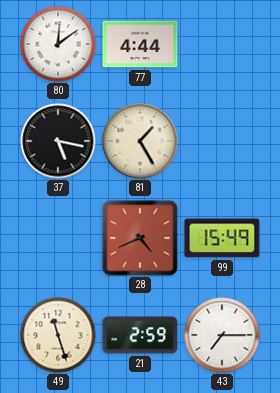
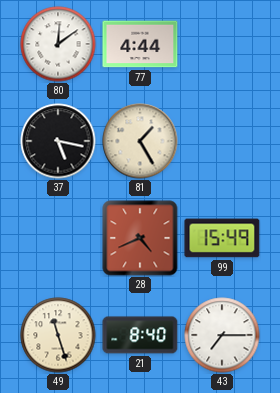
21: 2:59 -> 8:40 (140, 335)
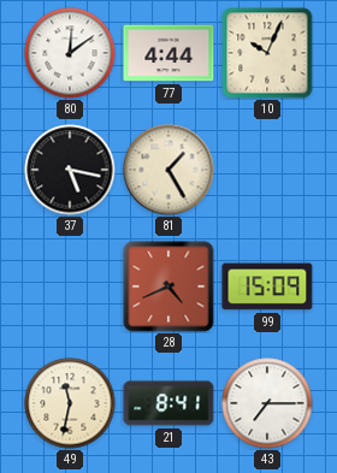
10: none -> 10:04 (267, 53)
99: 15:49 -> 15:09 (267, 286)
49: 11:27 -> 11:32 (70, 403)
21: 8:40 -> 8:41 (168, 403)
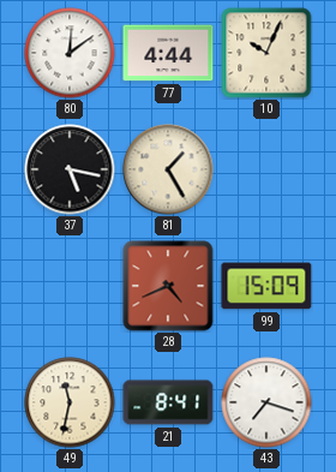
43: 7:15 -> 7:18 (266, 402)
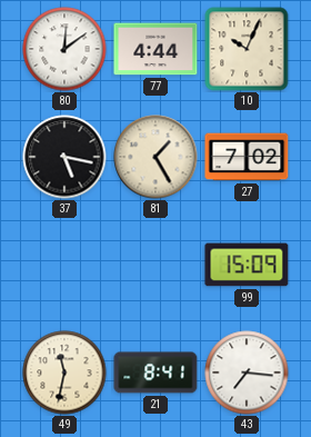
27: none -> 7:02 (247, 157)
28: 4:41 -> none (168, 286)
43: 7:18 -> 7:16 (247, 373)
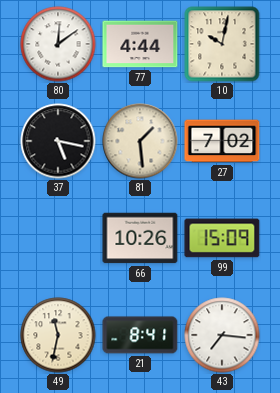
10: 10:04 -> 10:02 (222, 44)
81: 1:25 -> 1:29 (140, 141)
66: none -> 10:26 (140, 238)
